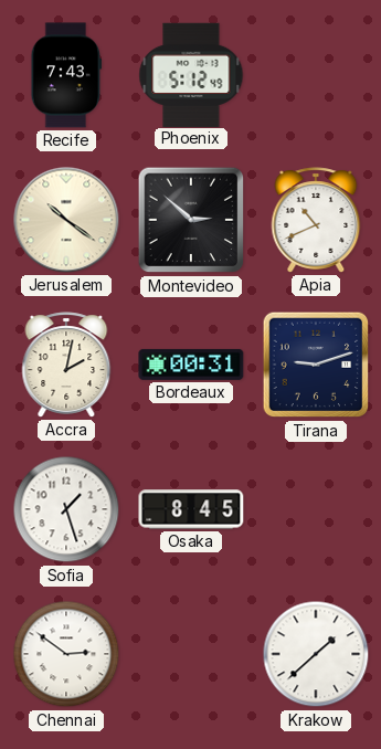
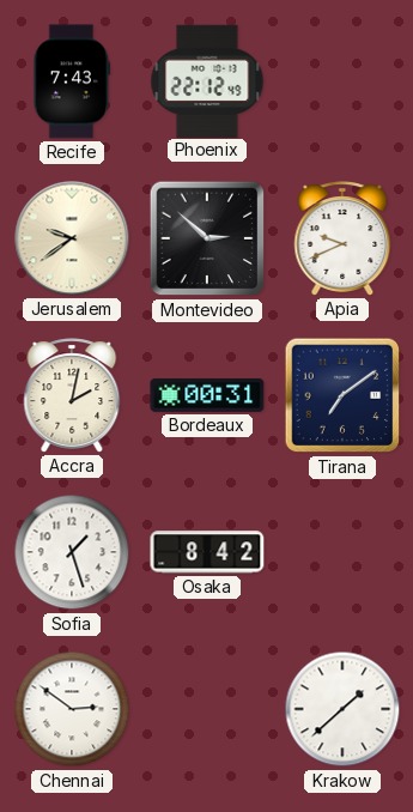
Phoenix: 5:12 -> 22:12 (207, 80)
Jerusalem: 10:21 -> 9:39 (72, 238)
Apia: 10:41 -> 9:41 (342, 238)
Tirana: 9:12 -> 7:09 (342, 395)
Osaka: 8:45 -> 8:42 (207, 552)
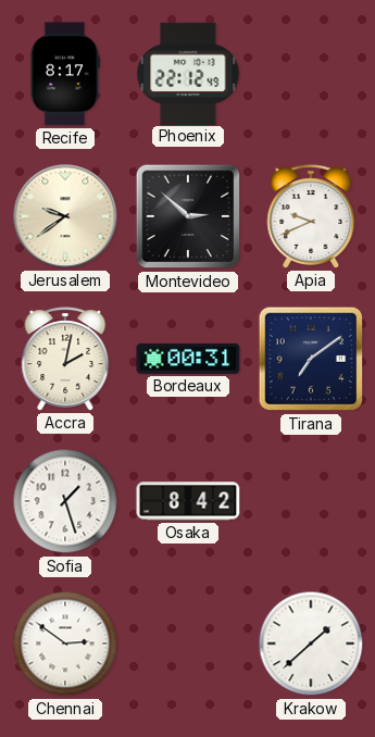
Recife: 7:43 -> 8:17 (65, 74)
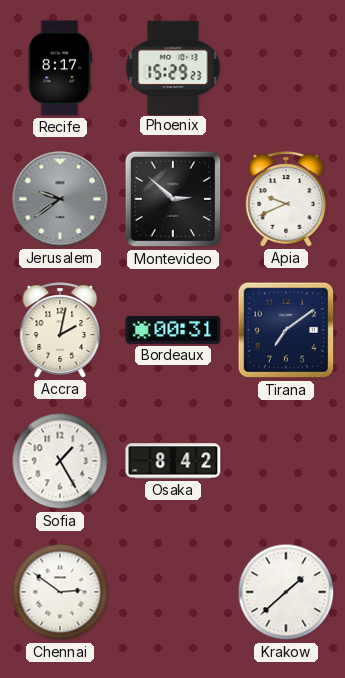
Phoenix: 22:12 -> 15:29 (173, 67)
Jerusalem dial: cream -> grey (60, 199)
Sofia: 1:27 -> 1:25 (60, 461)
